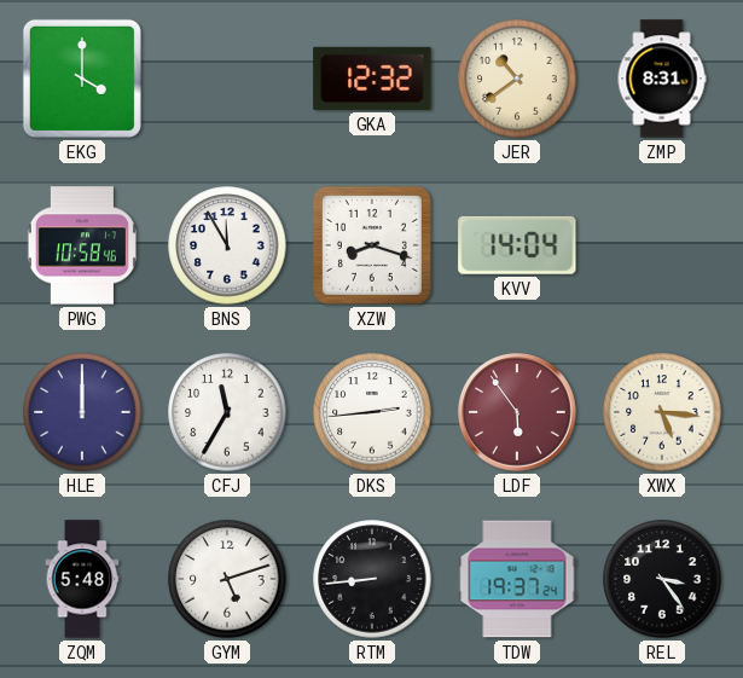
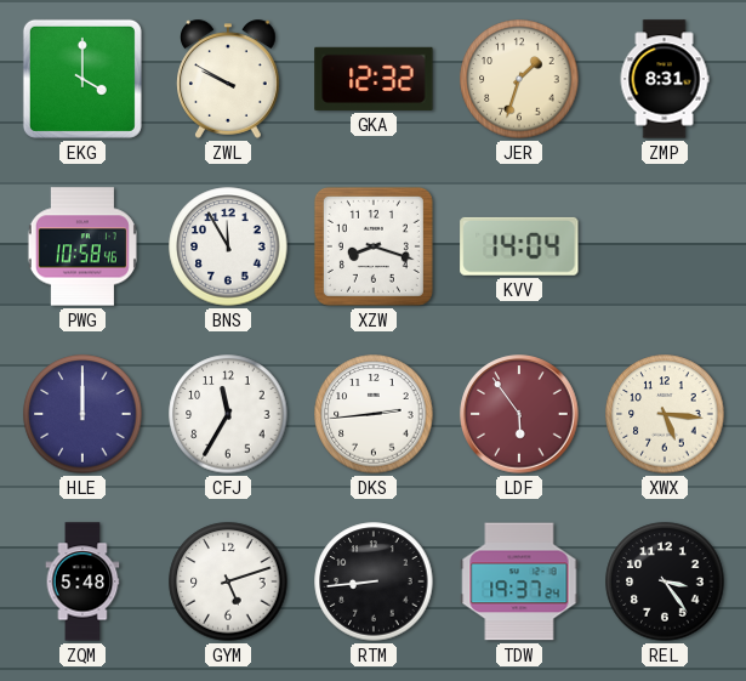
ZWL: none -> 9:50 (229, 79)
JER: 10:39 -> 1:33 (519, 79)
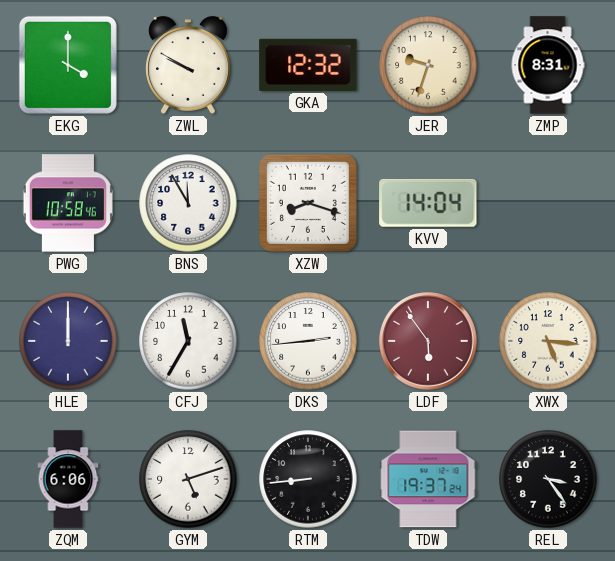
JER: 1:33 -> 9:33 (428, 65)
ZQM: 5:48 -> 6:06 (68, 479)
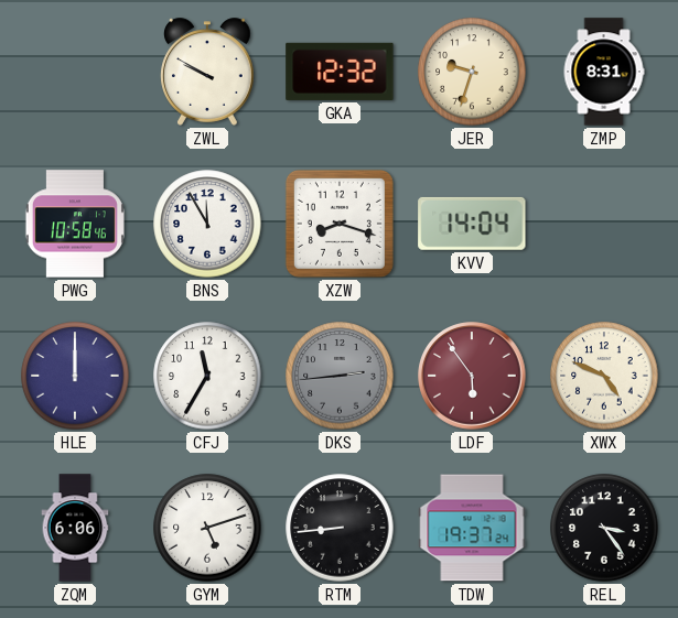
EKG: 4:00 -> none (68, 65)
DKS dial: white -> grey (340, 376)
XWX: 5:16 -> 4:49 (604, 376)
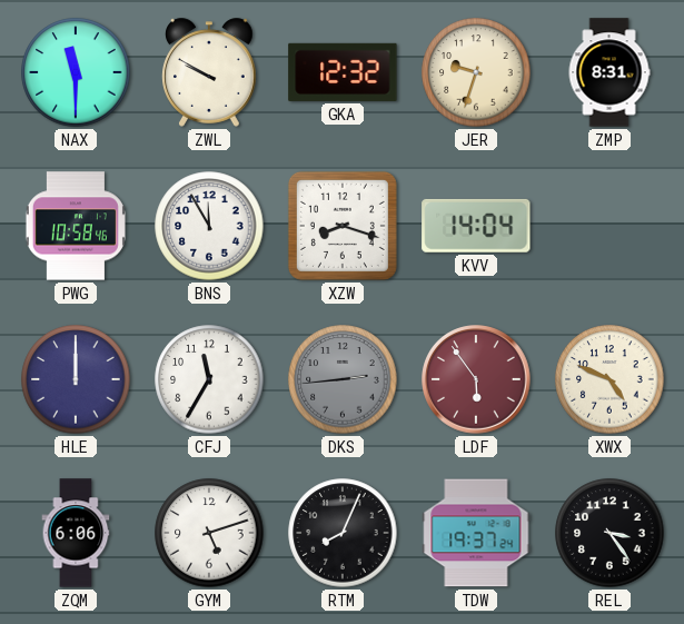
NAX: none -> 11:30 (76, 72)
RTM: 8:44 -> 8:04 (343, 533)
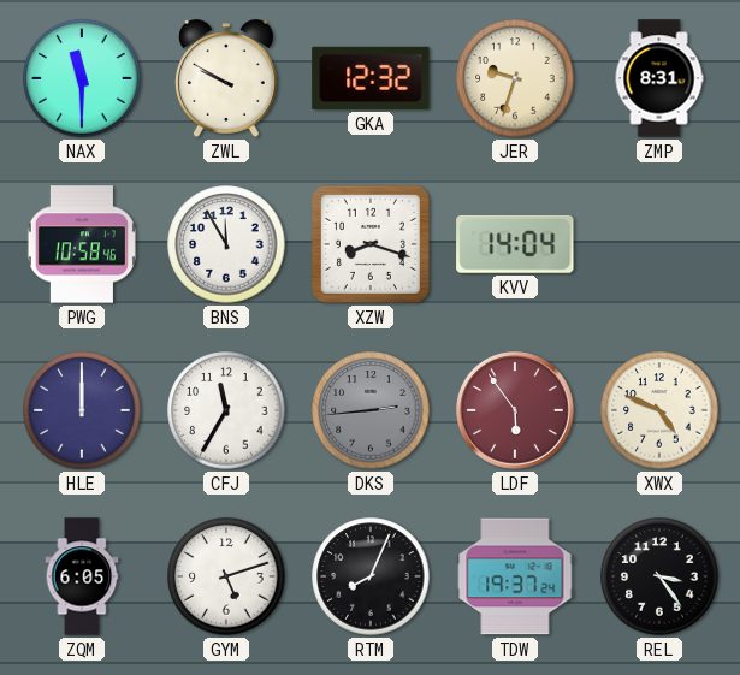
ZQM: 6:06 -> 6:05 (82, 576)
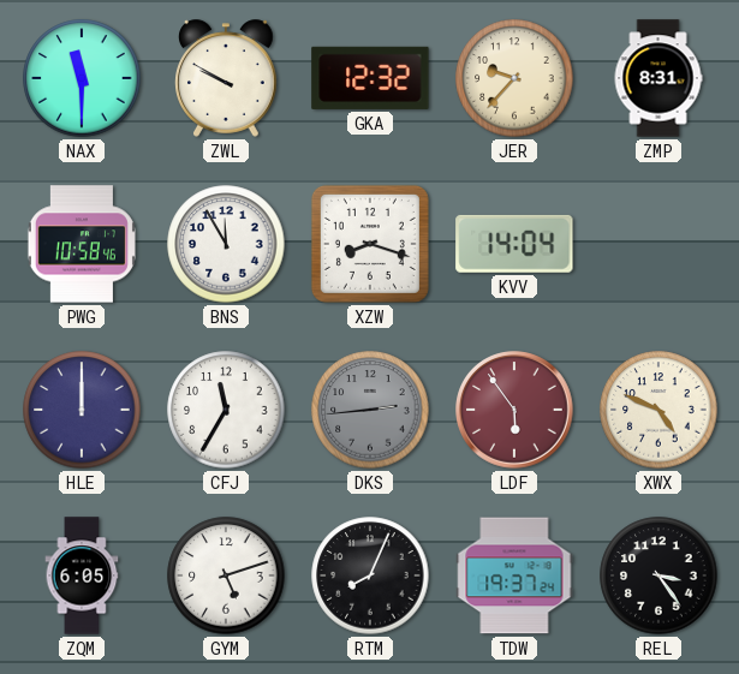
JER: 9:33 -> 9:37 (514, 78)
